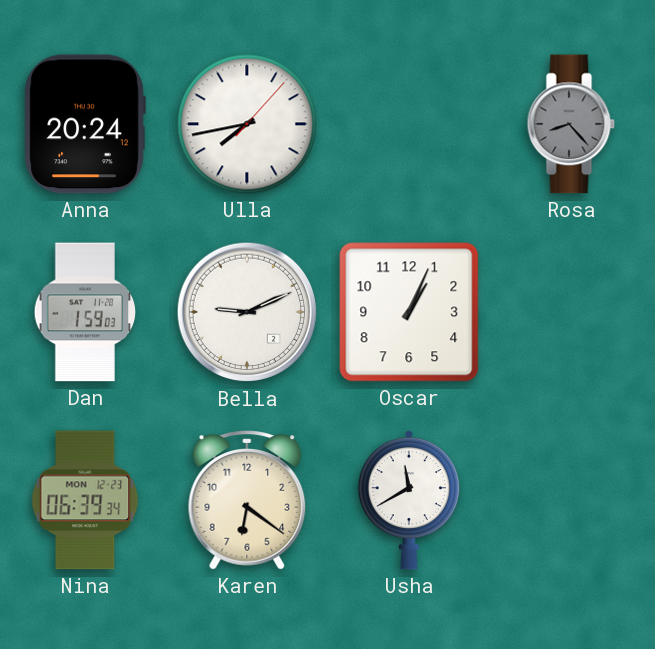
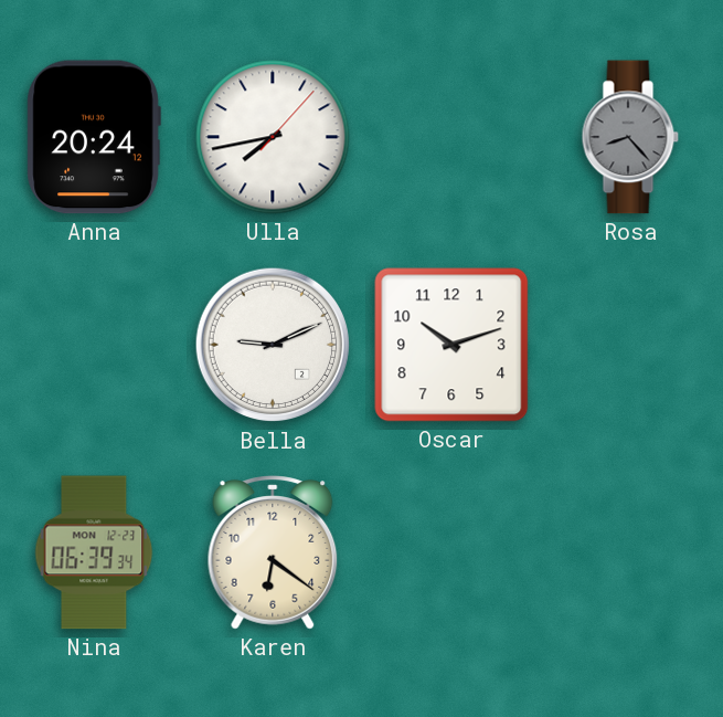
Dan: 1:59 -> none (84, 312)
Oscar: 1:04 -> 10:12 (451, 345)
Usha: 11:40 -> none (409, 500)
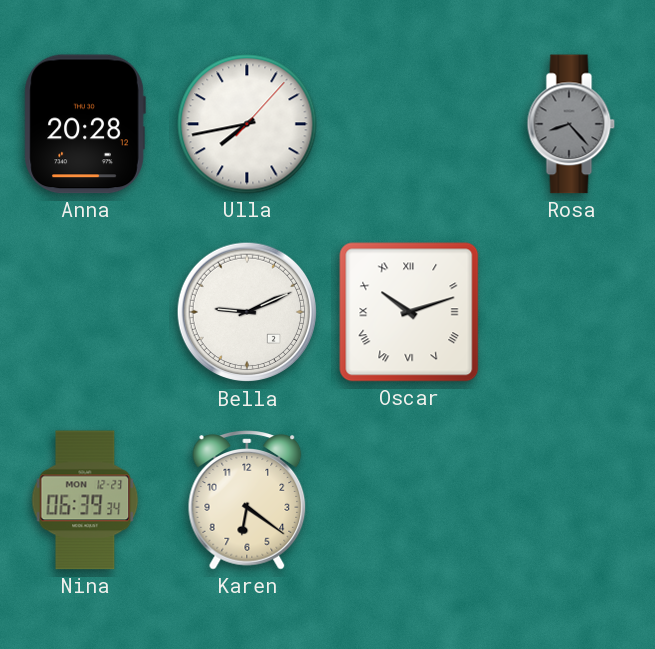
Anna: 20:24 -> 20:28 (85, 124)
Oscar numerals: Arabic -> Roman (409, 312)
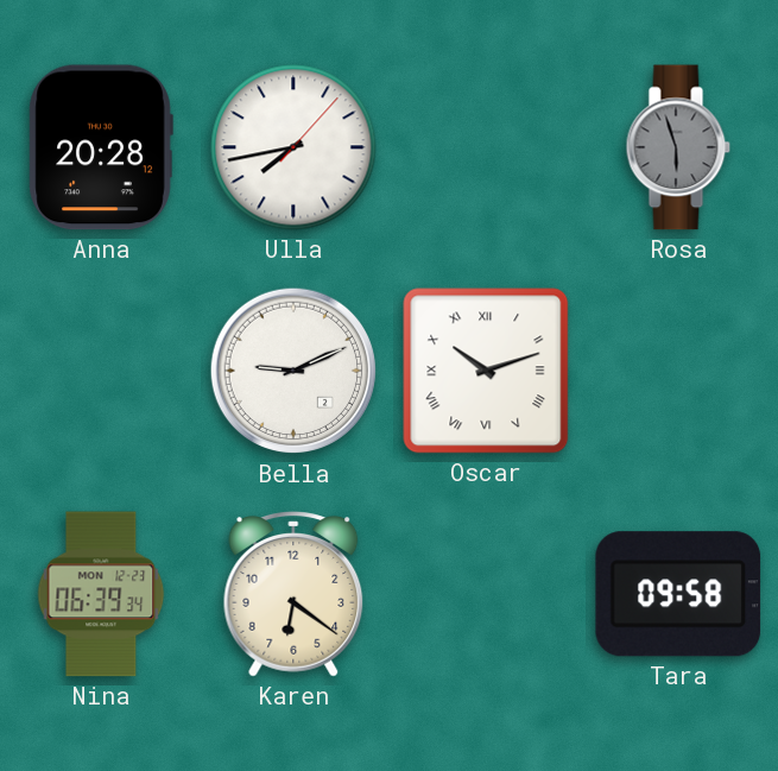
Rosa: 8:23 -> 5:57 (678, 147)
Tara: none -> 09:58 (678, 594)
